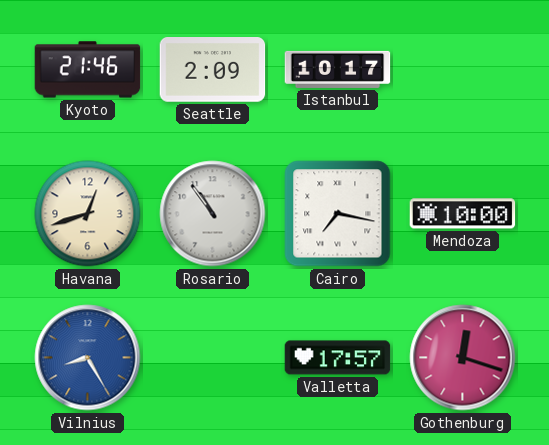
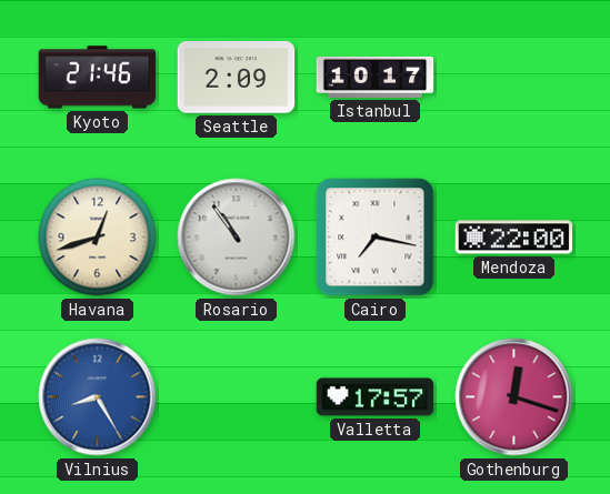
Mendoza: 10:00 -> 22:00 (514, 238)
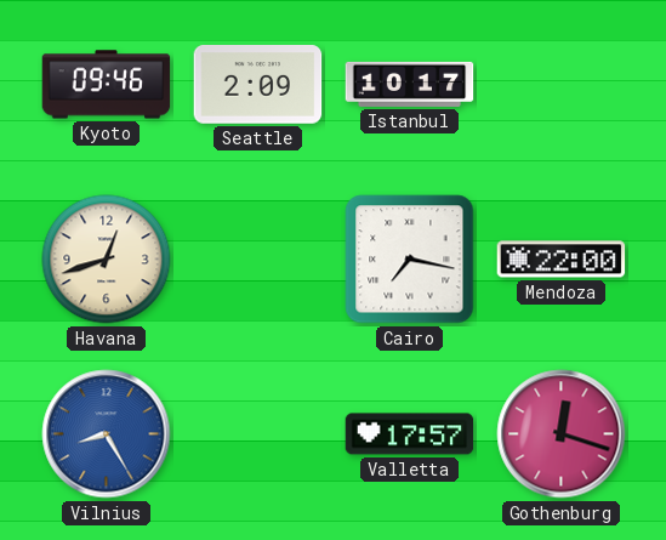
Kyoto: 21:46 -> 09:46 (107, 85)
Rosario: 10:54 -> none (237, 238)
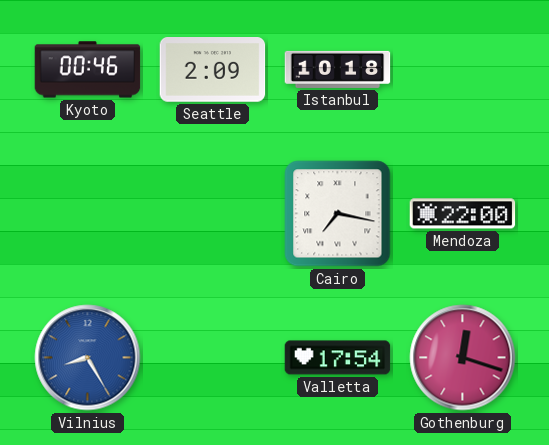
Kyoto: 09:46 -> 00:46 (88, 70)
Istanbul: 10:17 -> 10:18 (338, 69)
Havana: 12:42 -> none (107, 260)
Valletta: 17:57 -> 17:54 (338, 358)
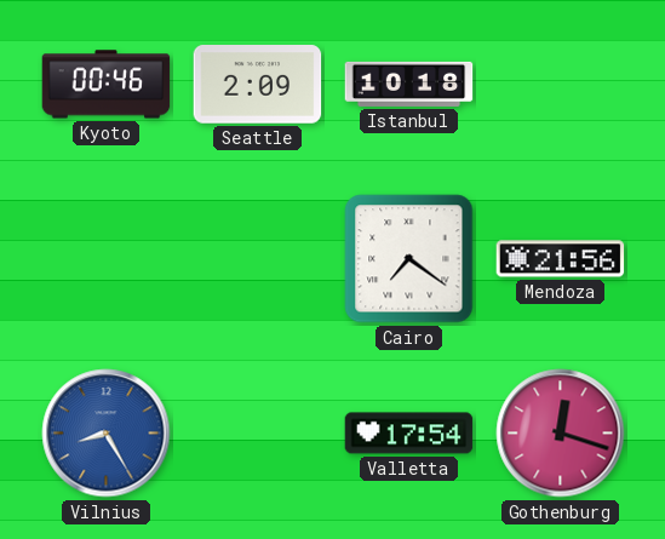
Cairo: 7:17 -> 7:21 (409, 259)
Mendoza: 22:00 -> 21:56 (561, 259)
